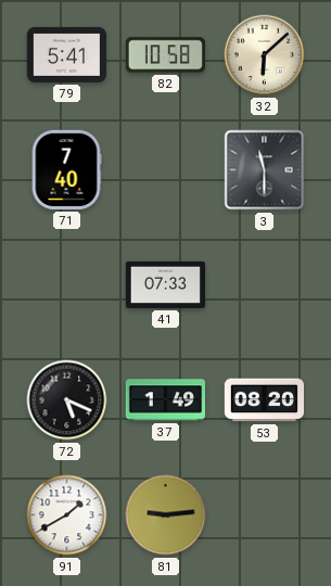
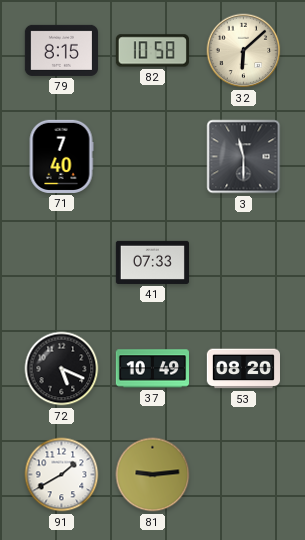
79: 5:41 -> 8:15 (61, 50)
37: 1:49 -> 10:49 (152, 369)
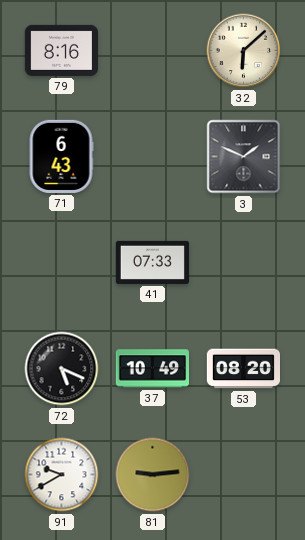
79: 8:15 -> 8:16 (61, 50)
82: 10:58 -> none (152, 51)
71: 7:40 -> 6:43 (61, 156)
3: 11:30 -> 1:49 (244, 157)
91: 1:40 -> 9:40 (62, 475)
